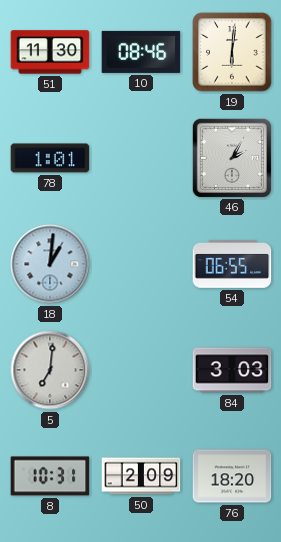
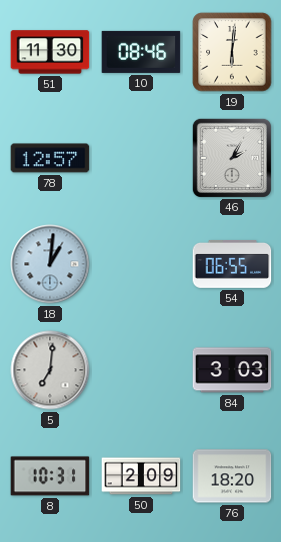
78: 1:01 -> 12:57 (50, 158)
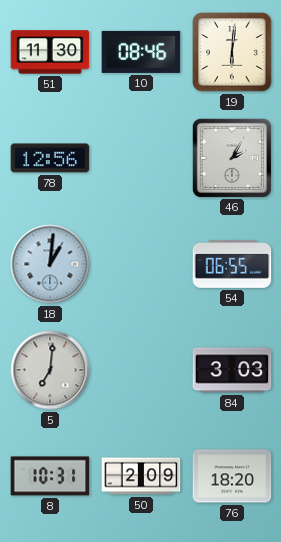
78: 12:57 -> 12:56 (50, 158)
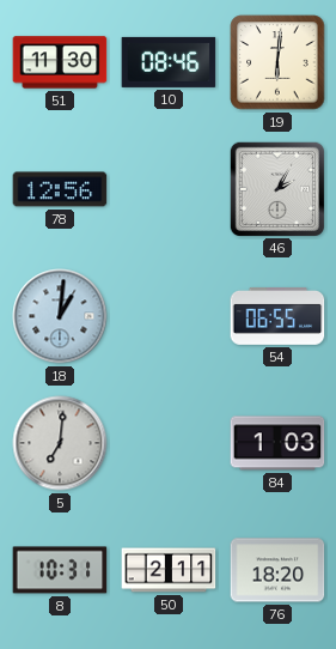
84: 3:03 -> 1:03 (277, 443)
50: 2:09 -> 2:11 (169, 570)
